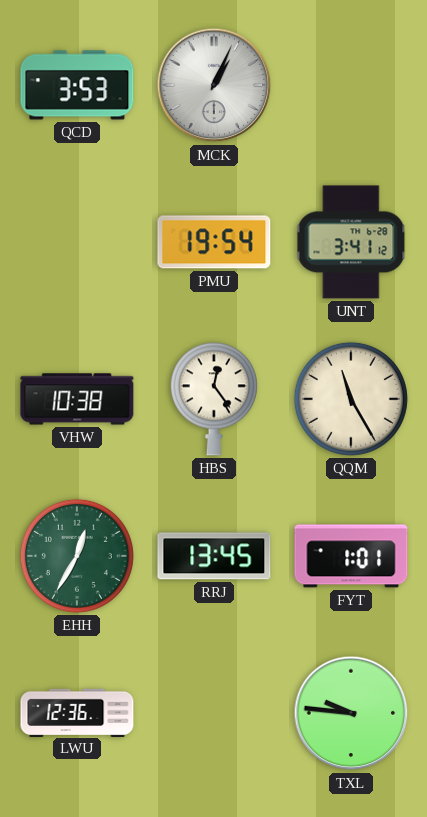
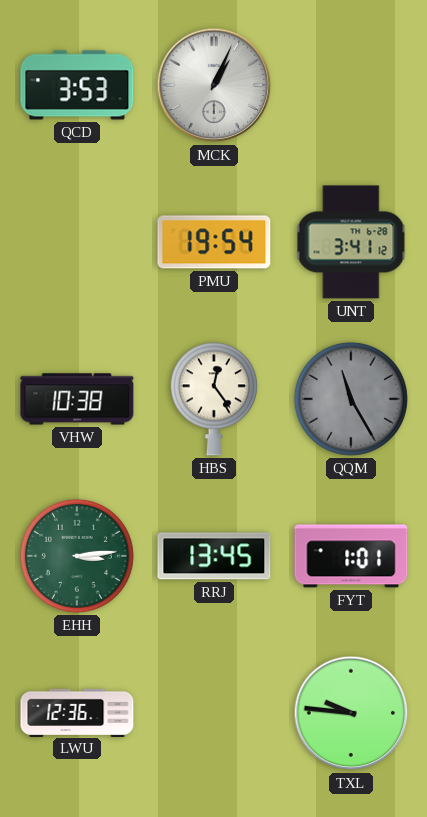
QQM dial: cream -> grey (351, 399)
EHH: 12:35 -> 3:14 (77, 556)
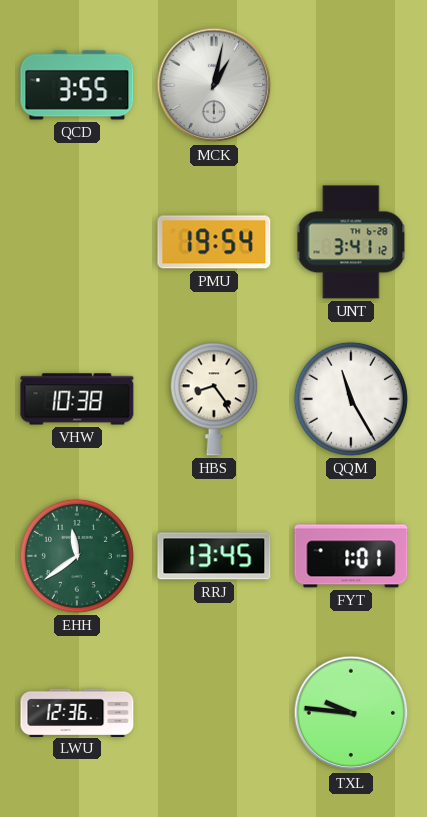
QCD: 3:53 -> 3:55 (77, 85)
MCK: 1:04 -> 1:02 (214, 85)
HBS: 12:24 -> 8:24 (214, 399)
QQM dial: grey -> white (351, 399)
EHH: 3:14 -> 11:39 (77, 556)
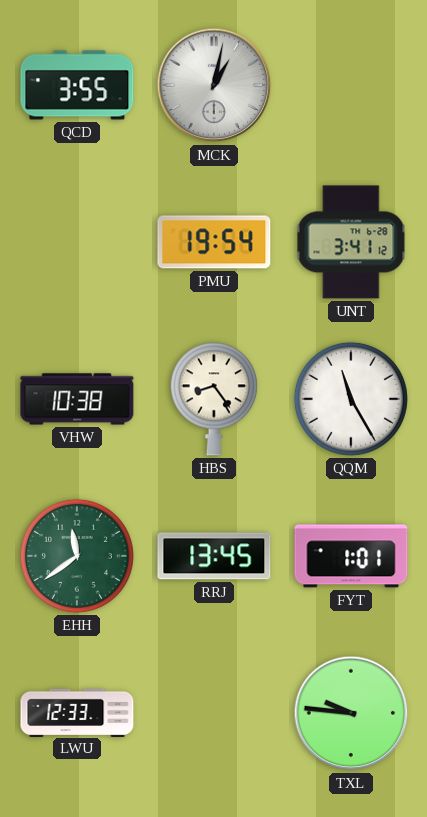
LWU: 12:36 -> 12:33 (77, 712)
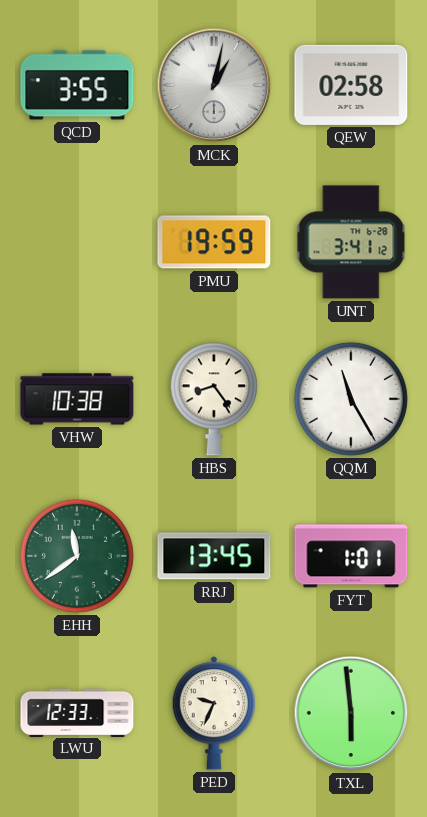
QEW: none -> 02:58 (351, 85)
PMU: 19:54 -> 19:59 (214, 242)
PED: none -> 9:34 (214, 713)
TXL: 9:46 -> 5:59 (351, 713)
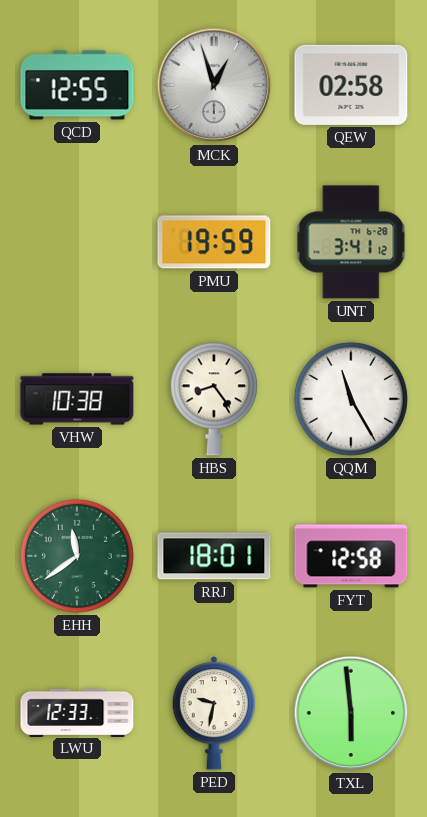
QCD: 3:55 -> 12:55 (77, 85)
MCK: 1:02 -> 12:57 (214, 85)
RRJ: 13:45 -> 18:01 (214, 556)
FYT: 1:01 -> 12:58 (351, 556)
PED: 9:34 -> 9:32 (214, 713)
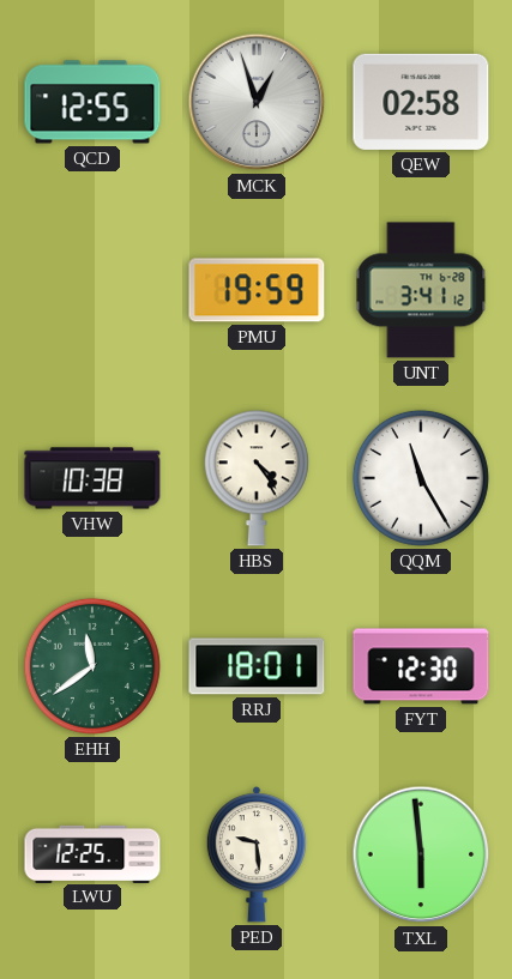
HBS: 8:24 -> 4:24 (257, 478)
FYT: 12:58 -> 12:30 (421, 666)
LWU: 12:33 -> 12:25 (92, 853)
PED: 9:32 -> 9:29 (257, 854)
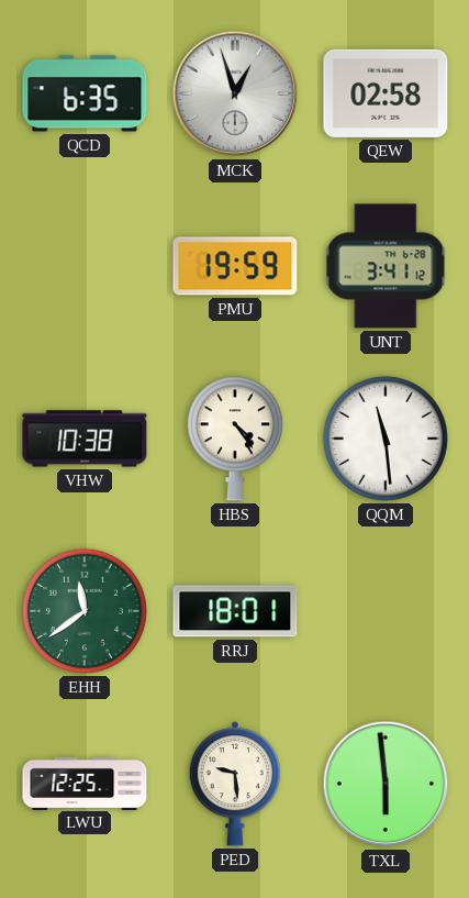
QCD: 12:55 -> 6:35 (85, 93)
QQM: 11:25 -> 11:29 (386, 439)
FYT: 12:30 -> none (421, 666)
